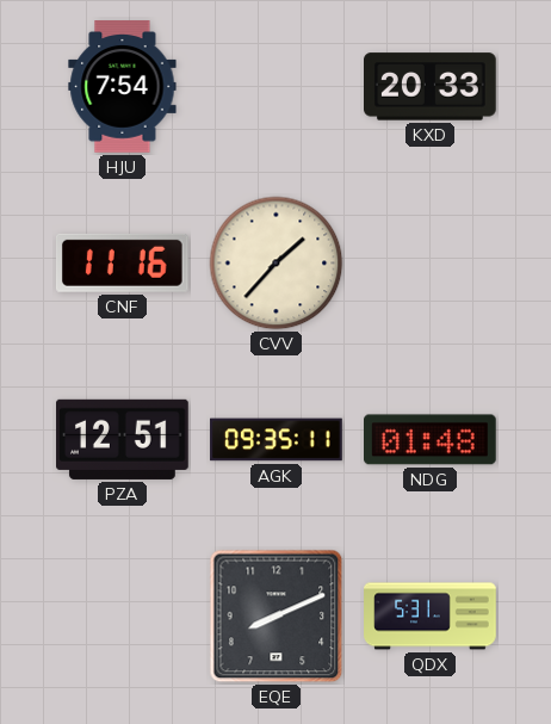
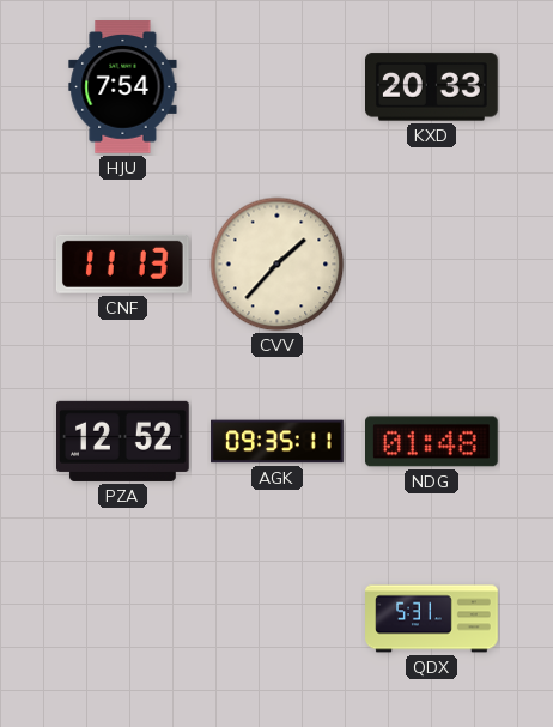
CNF: 11:16 -> 11:13 (122, 263)
PZA: 12:51 -> 12:52 (123, 441)
EQE: 8:11 -> none (277, 617)
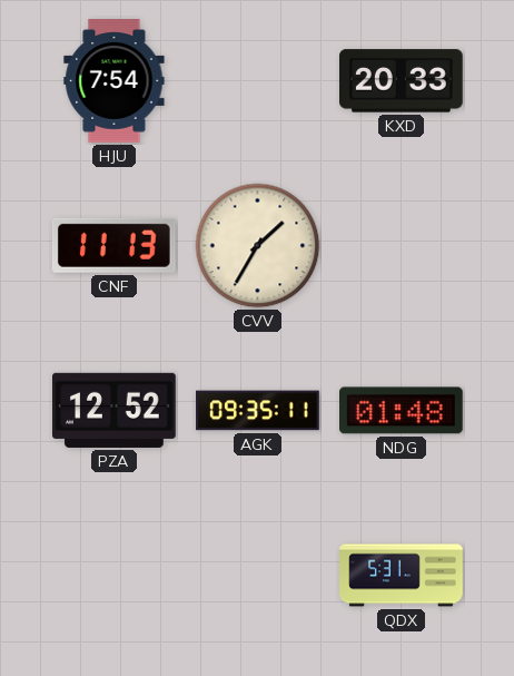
CVV: 1:37 -> 1:35 (258, 246)
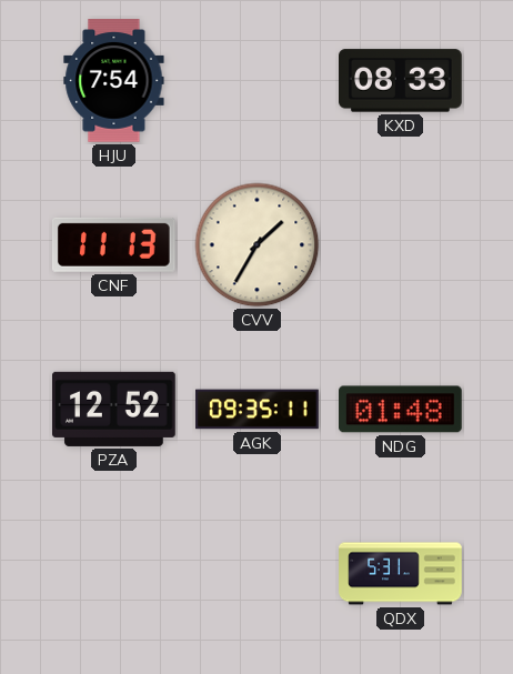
KXD: 20:33 -> 08:33 (401, 81)
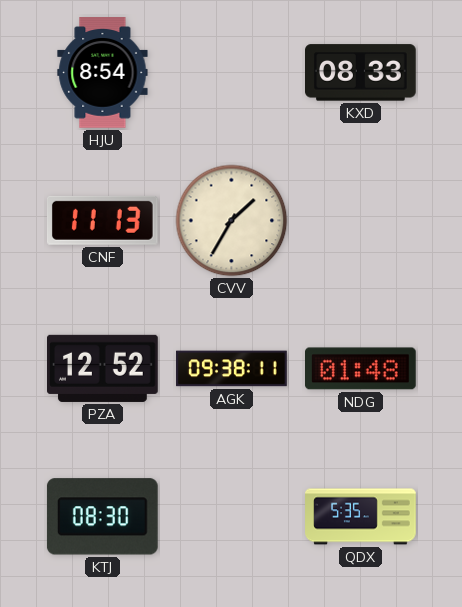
HJU: 7:54 -> 8:54 (103, 73)
AGK: 09:35 -> 09:38 (232, 369)
KTJ: none -> 08:30 (102, 517)
QDX: 5:31 -> 5:35 (361, 517)
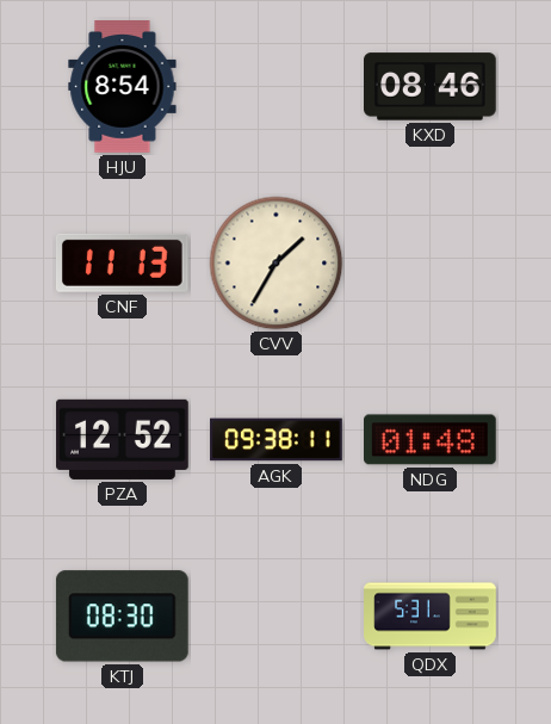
KXD: 08:33 -> 08:46 (431, 87)
QDX: 5:35 -> 5:31 (431, 617)
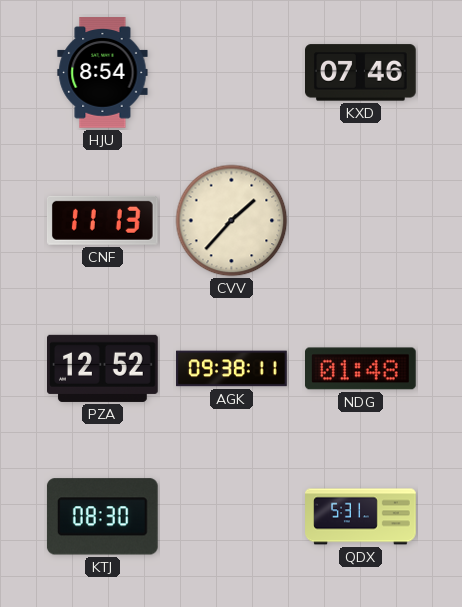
KXD: 08:46 -> 07:46 (361, 73)
CVV: 1:35 -> 1:37 (232, 221)
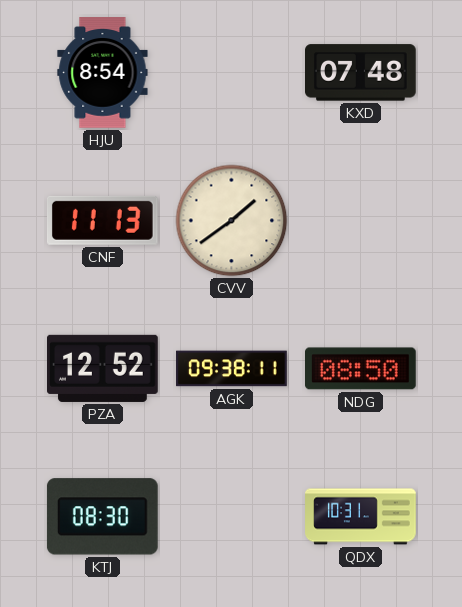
KXD: 07:46 -> 07:48 (361, 73)
CVV: 1:37 -> 1:39 (232, 221)
NDG: 01:48 -> 08:50 (361, 369)
QDX: 5:31 -> 10:31 (361, 517)
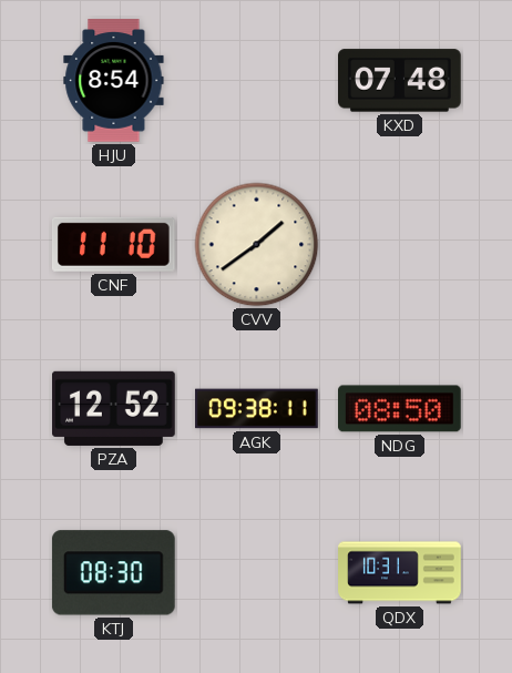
CNF: 11:13 -> 11:10 (113, 244)
